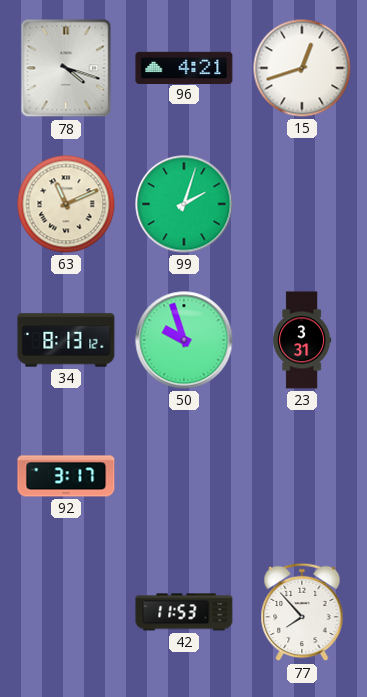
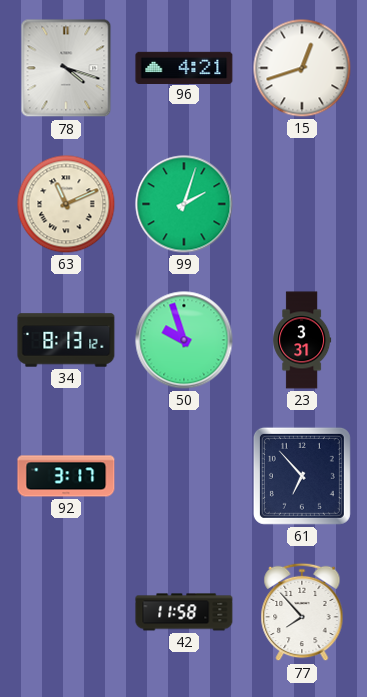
61: none -> 6:53 (302, 476)
42: 11:53 -> 11:58 (184, 612)
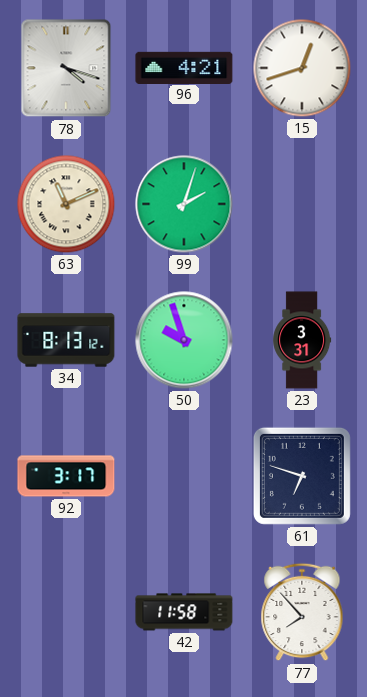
61: 6:53 -> 6:48 (302, 476)
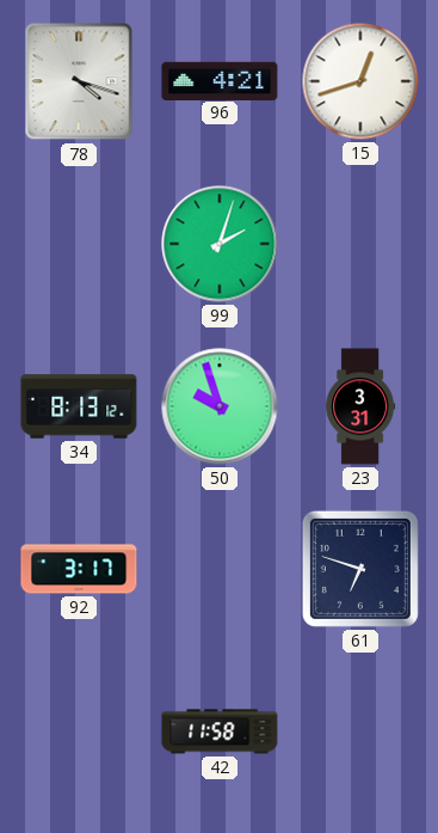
63: 11:11 -> none (66, 204)
77: 7:53 -> none (302, 612)
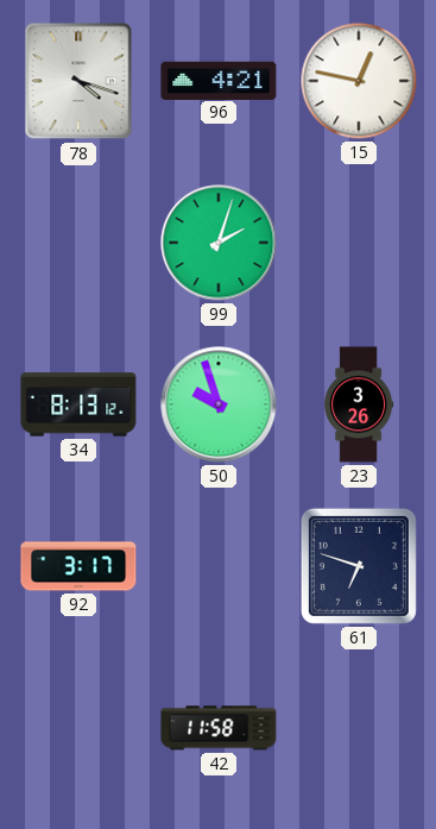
15: 12:42 -> 12:47 (359, 81)
23: 3:31 -> 3:26 (359, 404)
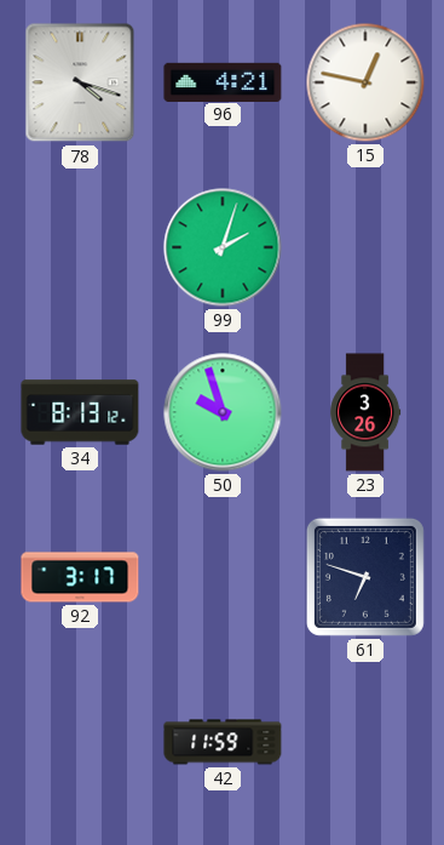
42: 11:58 -> 11:59 (223, 742)
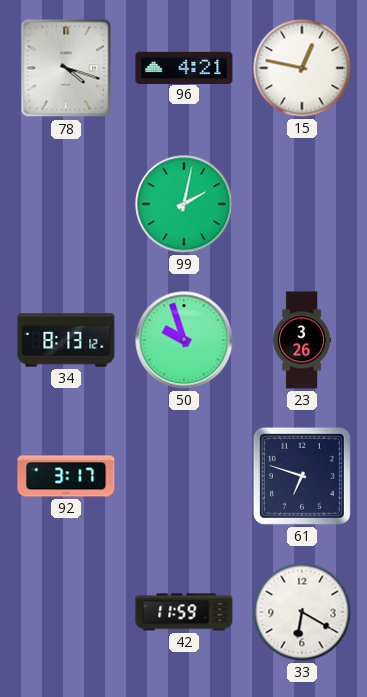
99: 2:03 -> 2:02 (184, 204)
33: none -> 6:20 (302, 612)
